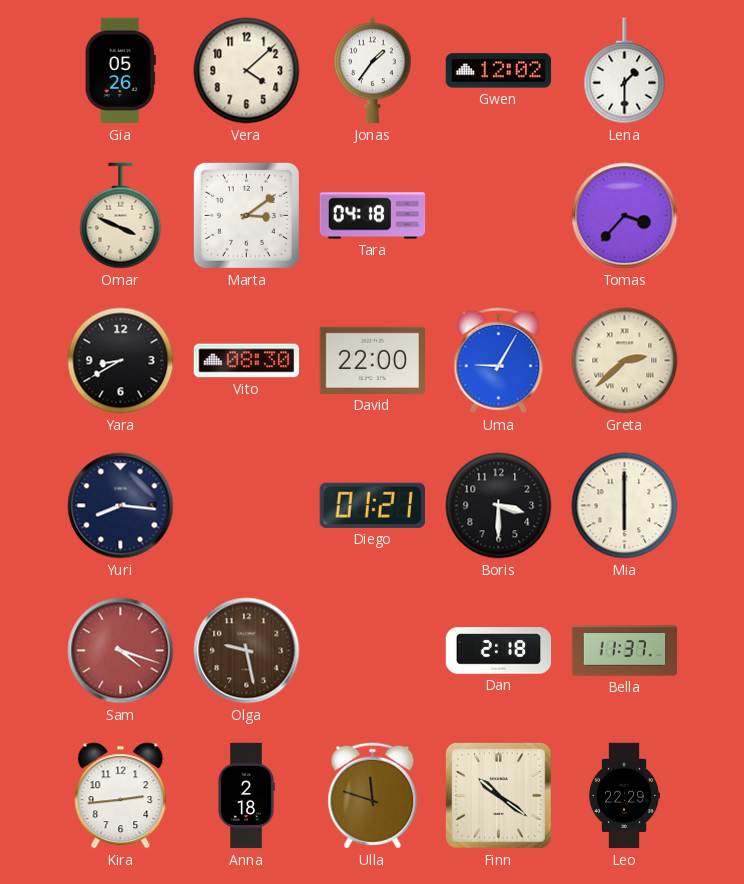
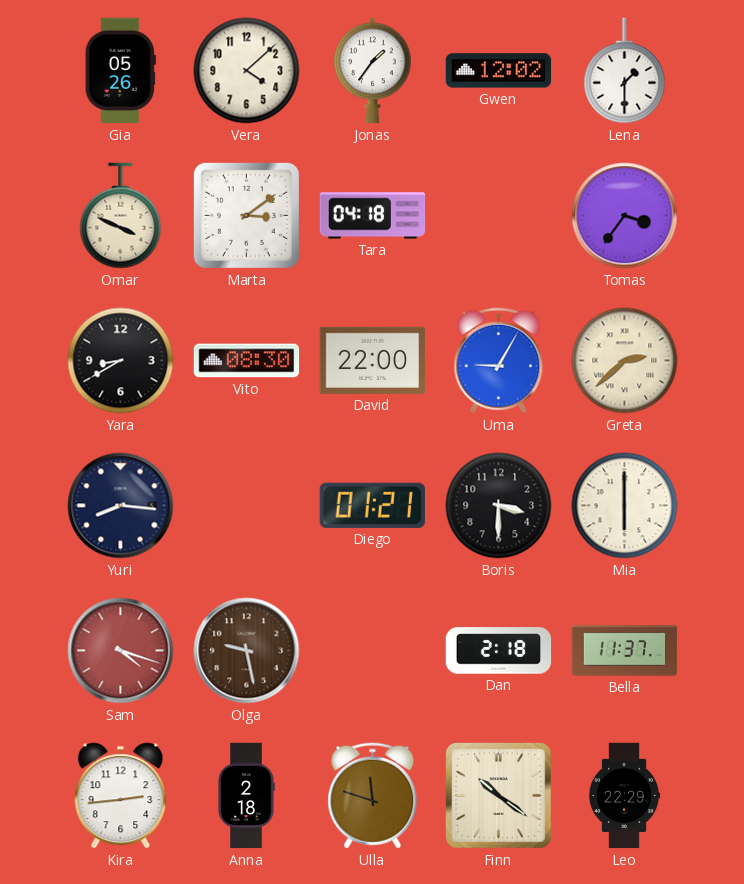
Tomas: 3:37 -> 3:36 (625, 216)
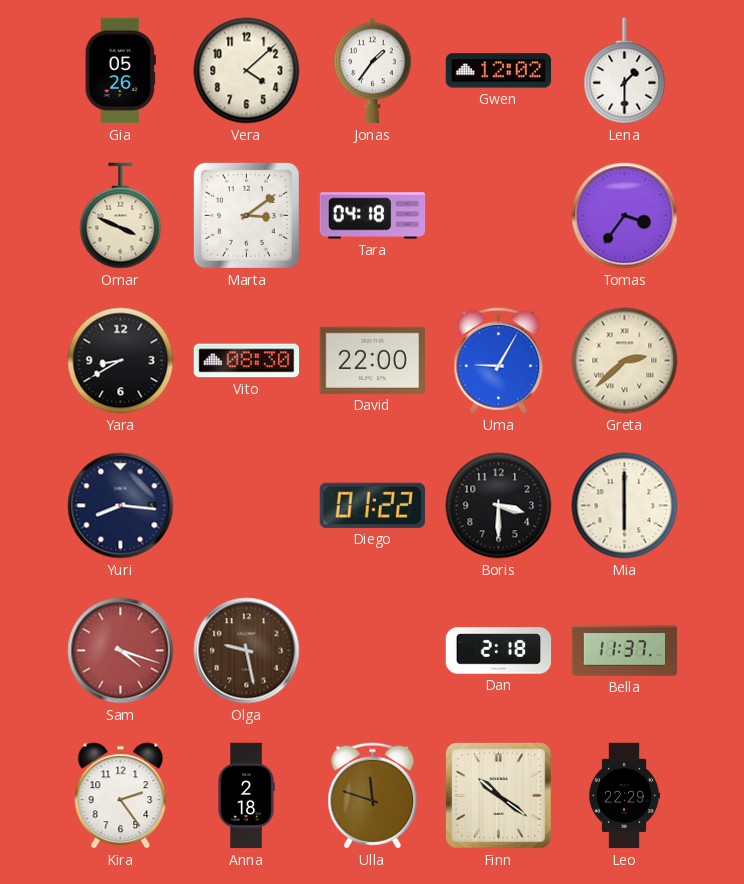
Diego: 01:21 -> 01:22 (372, 505)
Kira: 2:44 -> 2:24 (121, 796)
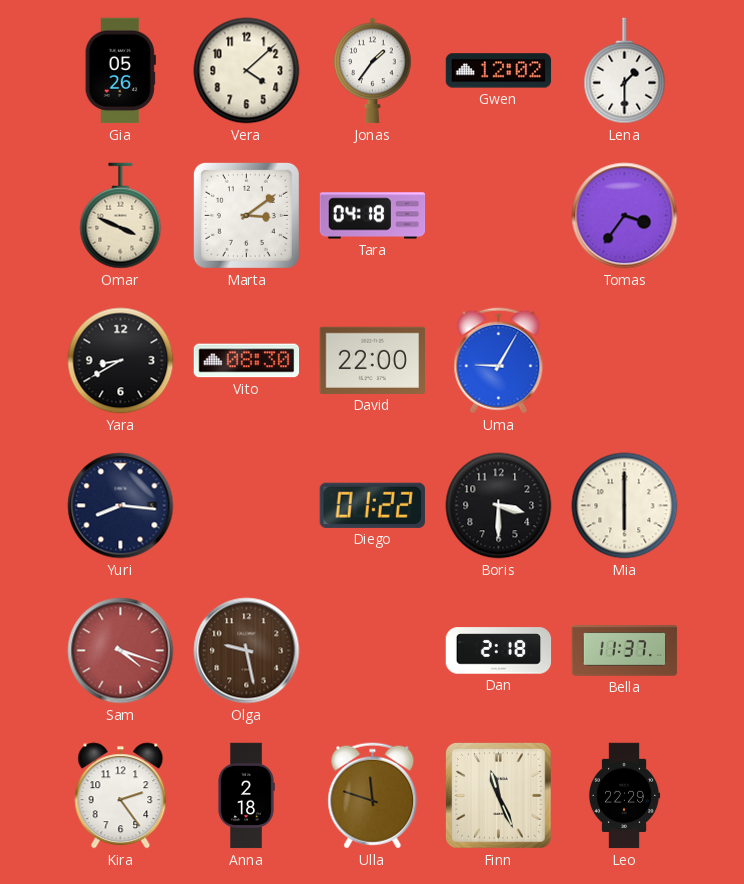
Greta: 2:38 -> none (625, 361)
Finn: 10:21 -> 11:26 (499, 796)
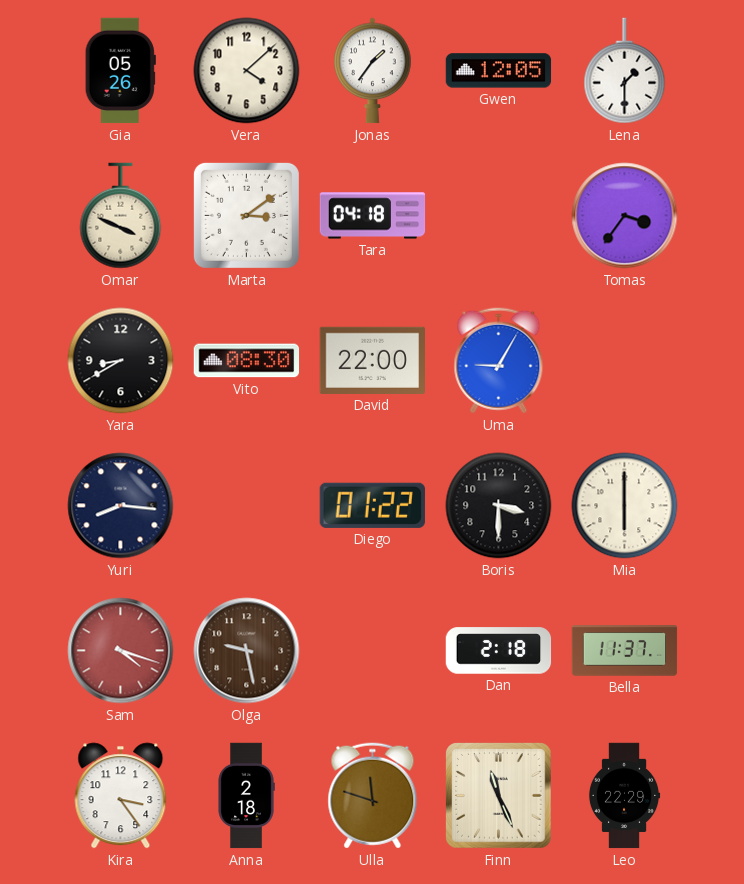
Gwen: 12:02 -> 12:05 (499, 71)
Kira: 2:24 -> 3:24 (121, 796)
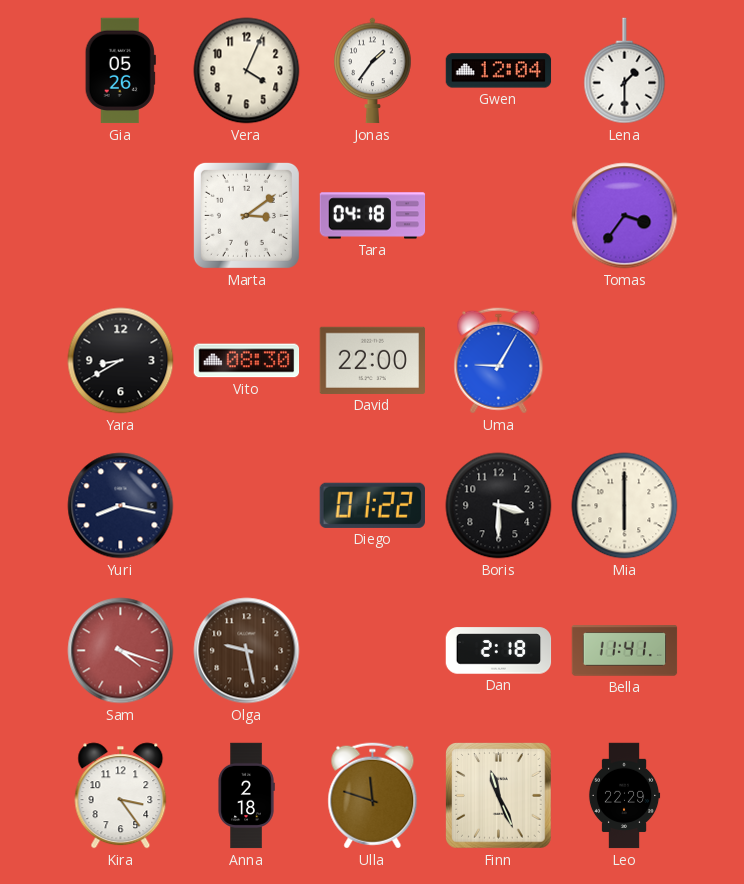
Vera: 4:08 -> 4:04 (247, 71)
Gwen: 12:05 -> 12:04 (499, 71)
Omar: 3:49 -> none (121, 216)
Yuri: 8:16 -> 8:17 (121, 506)
Bella: 11:37 -> 11:41 (625, 651)
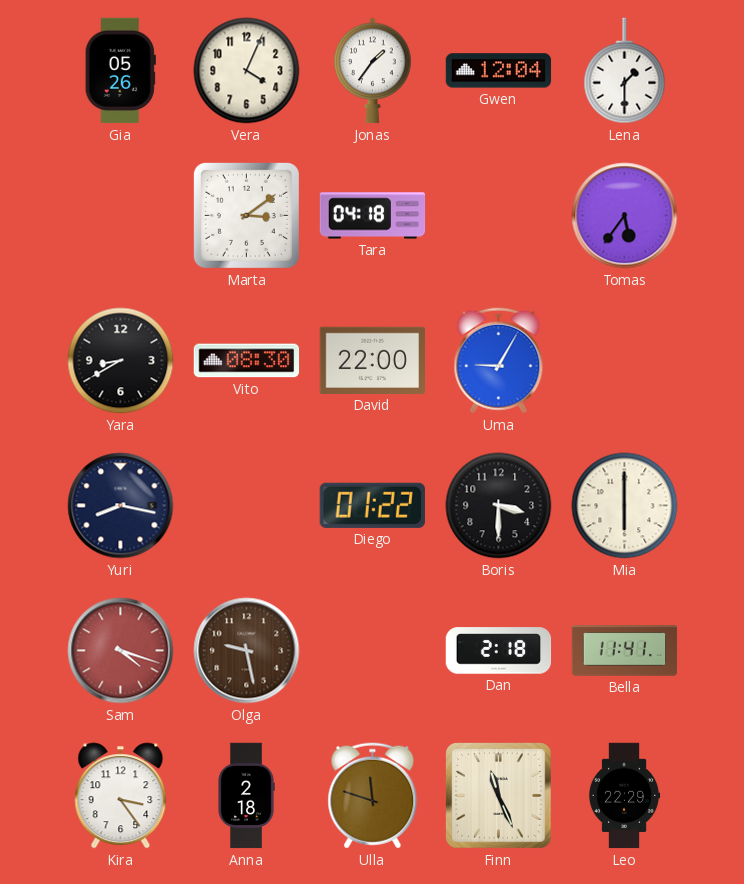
Tomas: 3:36 -> 5:36 (625, 216)
